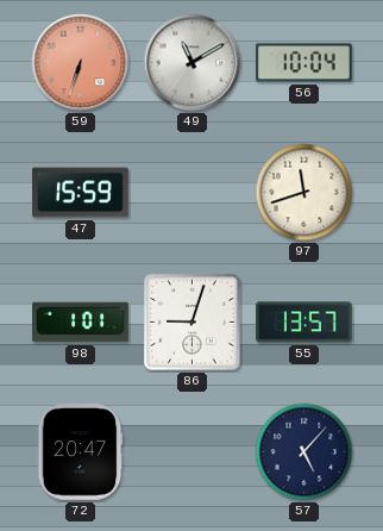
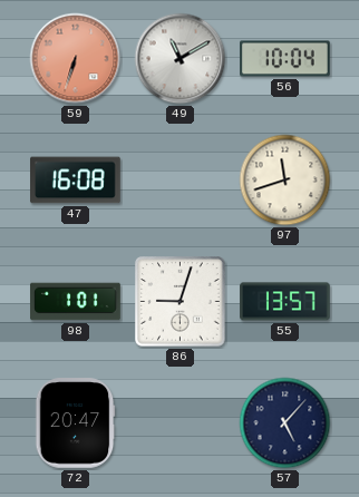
47: 15:59 -> 16:08 (76, 181)
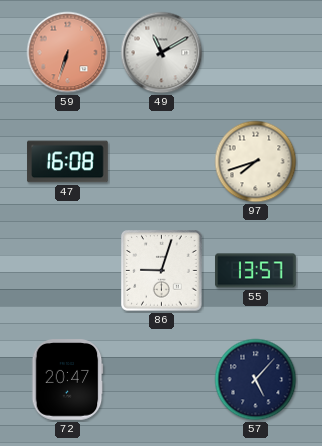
56: 10:04 -> none (285, 59)
97: 11:42 -> 7:42 (256, 162)
98: 1:01 -> none (76, 302)
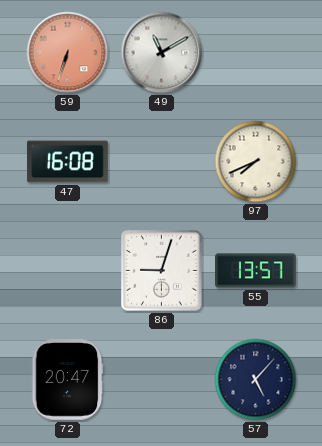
97: 7:42 -> 7:41 (256, 162)
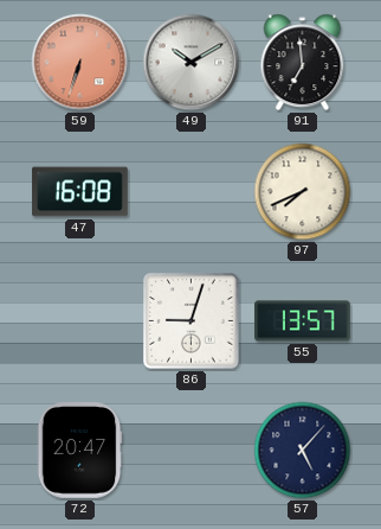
49: 11:10 -> 10:10 (192, 63)
91: none -> 6:59 (303, 63)
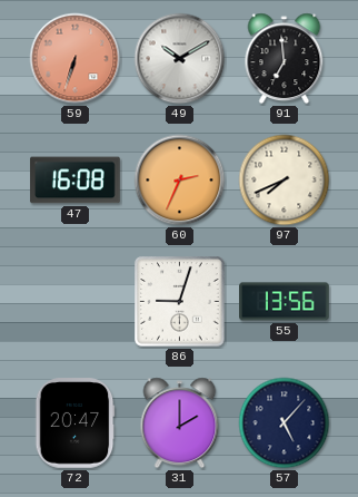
60: none -> 2:34 (180, 181)
55: 13:57 -> 13:56 (285, 302)
31: none -> 2:00 (180, 423)
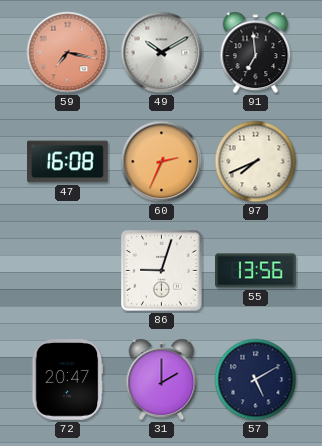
59: 6:33 -> 7:17 (68, 53)
57: 5:07 -> 5:10 (256, 380)
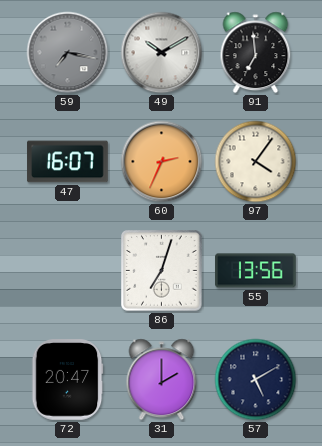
59 dial: salmon -> grey (68, 53)
47: 16:08 -> 16:07 (68, 162)
97: 7:41 -> 4:06 (256, 162)
86: 9:03 -> 7:03 (162, 271)
